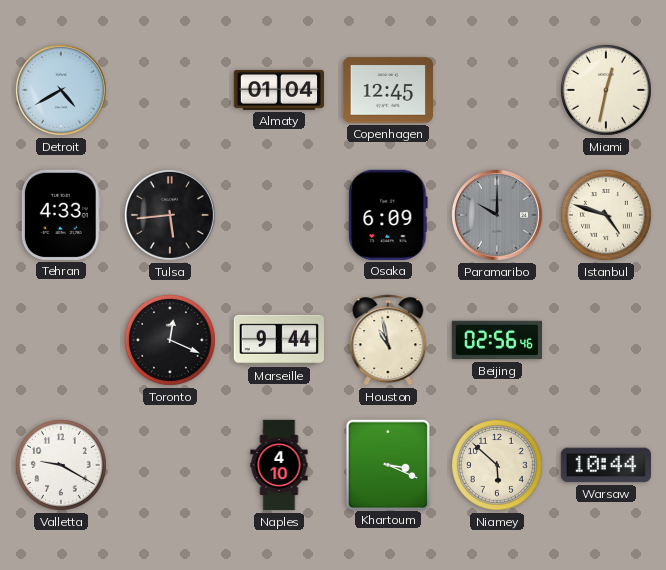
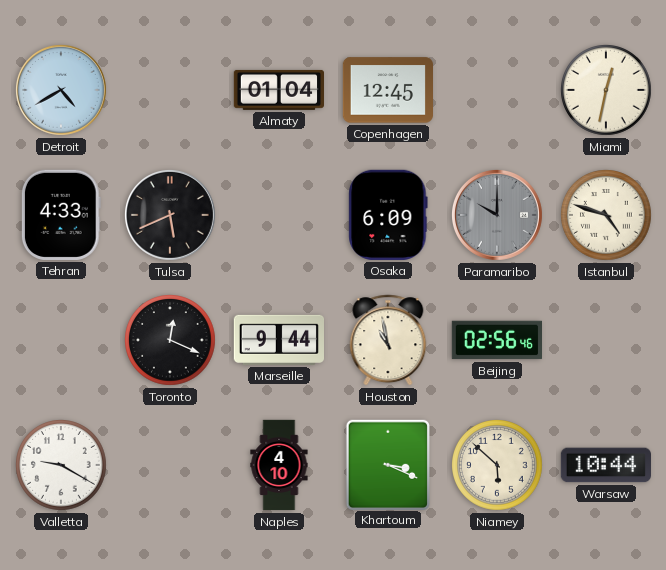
Tulsa: 5:44 -> 5:41 (170, 215)
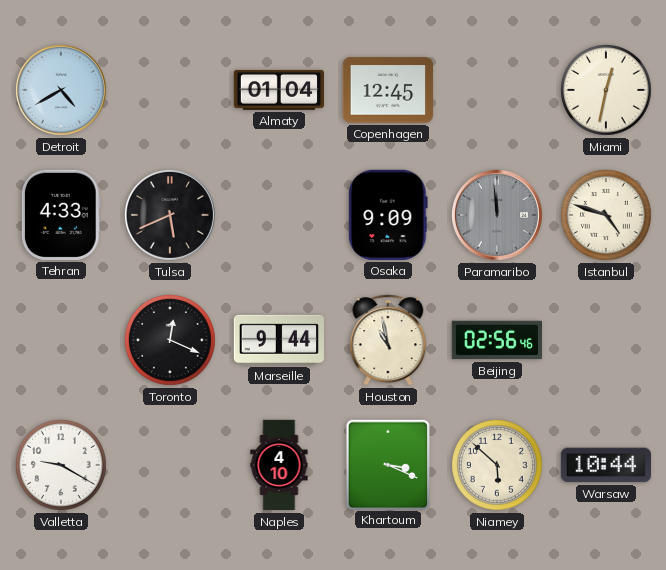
Osaka: 6:09 -> 9:09 (388, 215)
Paramaribo: 10:00 -> 11:59 (497, 215)
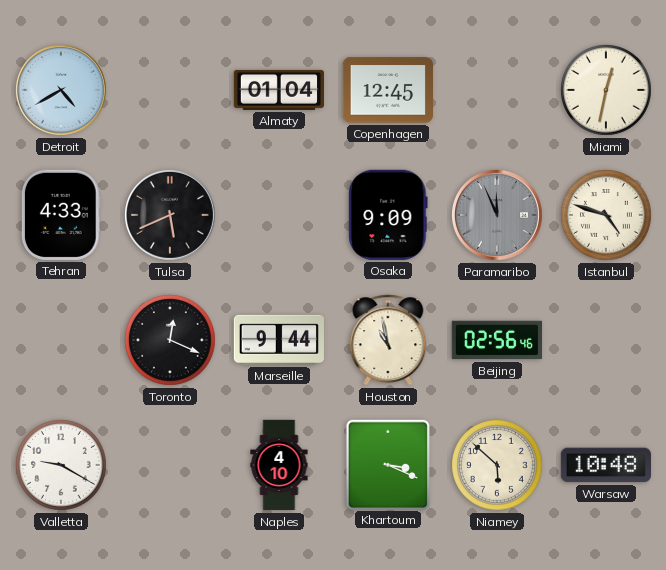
Paramaribo: 11:59 -> 11:56 (497, 215)
Warsaw: 10:44 -> 10:48 (605, 465)
